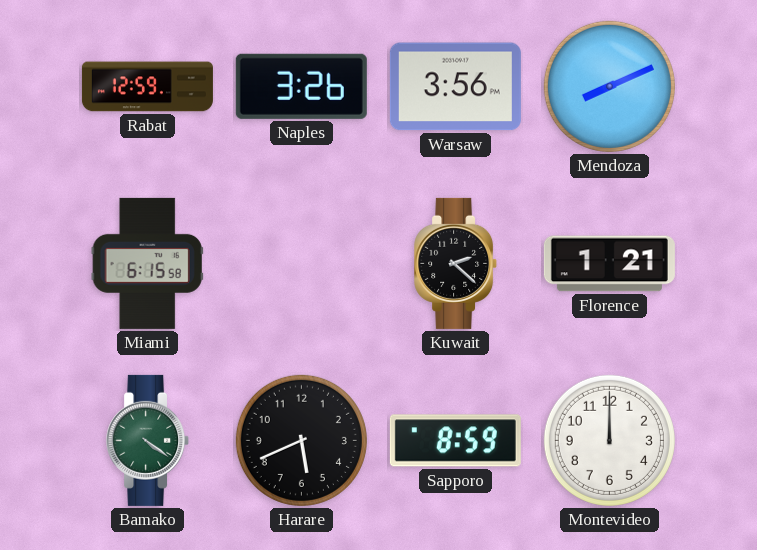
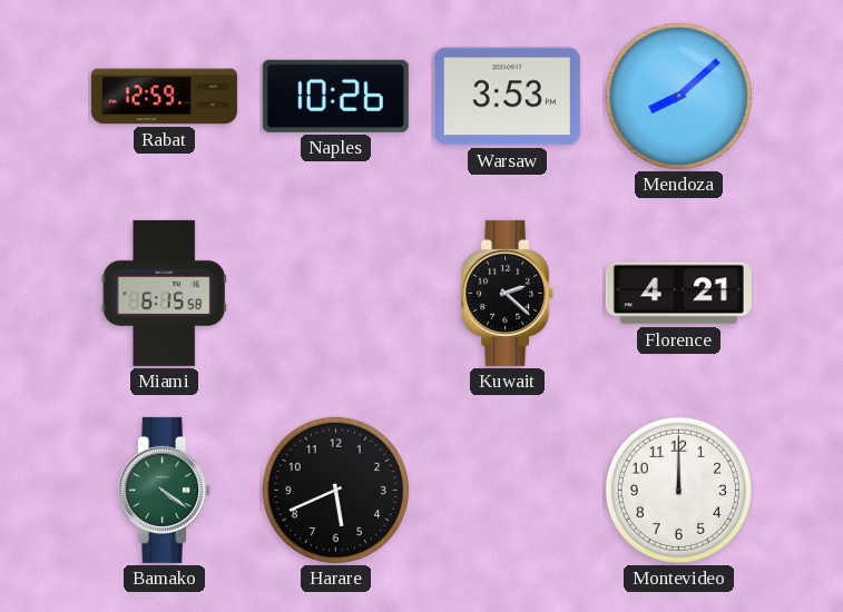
Naples: 3:26 -> 10:26 (335, 96)
Warsaw: 3:56 -> 3:53 (507, 97)
Mendoza: 8:11 -> 8:08 (678, 96)
Florence: 1:21 -> 4:21 (678, 294)
Sapporo: 8:59 -> none (455, 441)
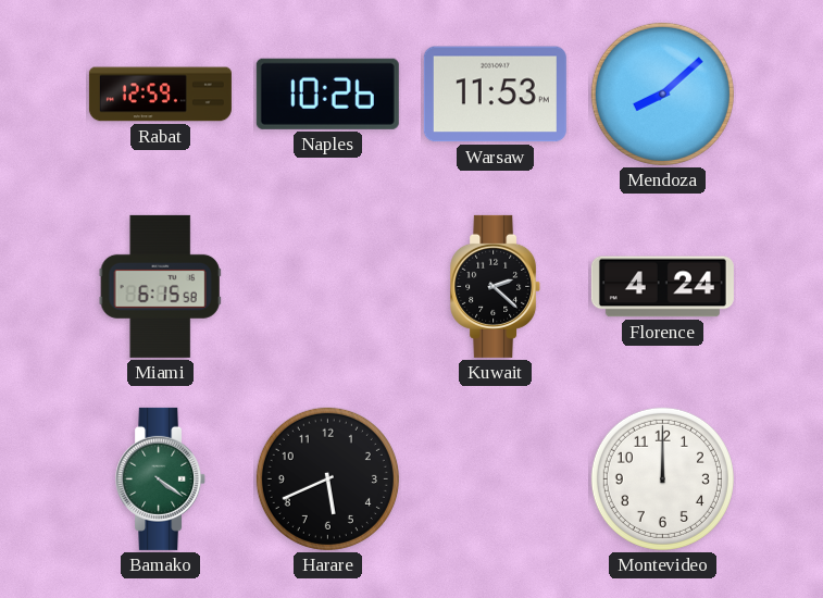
Warsaw: 3:53 -> 11:53 (495, 95)
Florence: 4:21 -> 4:24 (662, 287)
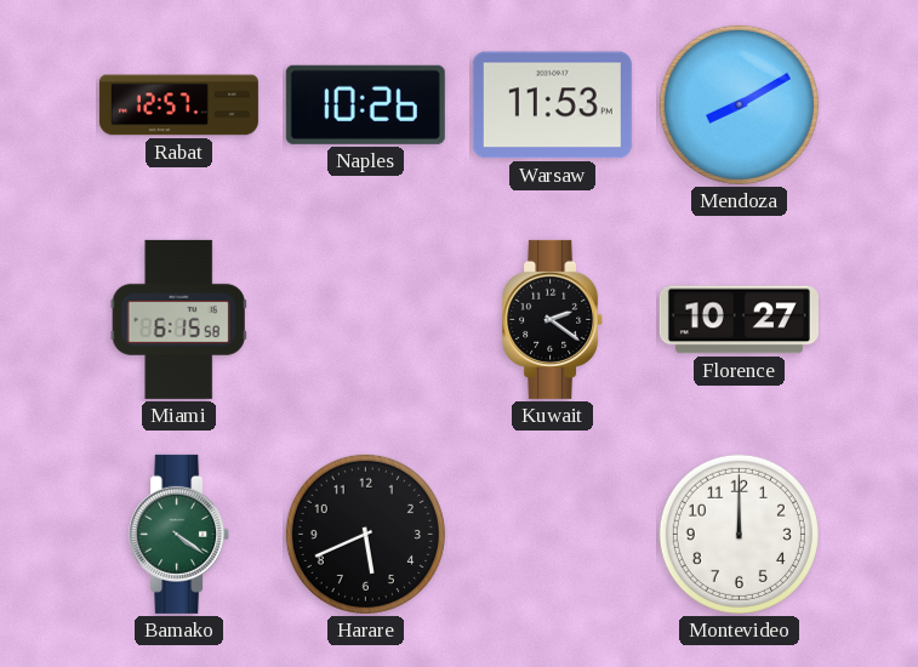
Rabat: 12:59 -> 12:57 (178, 106)
Mendoza: 8:08 -> 8:10 (739, 104)
Kuwait: 2:22 -> 2:21 (553, 319)
Florence: 4:24 -> 10:27 (739, 320)
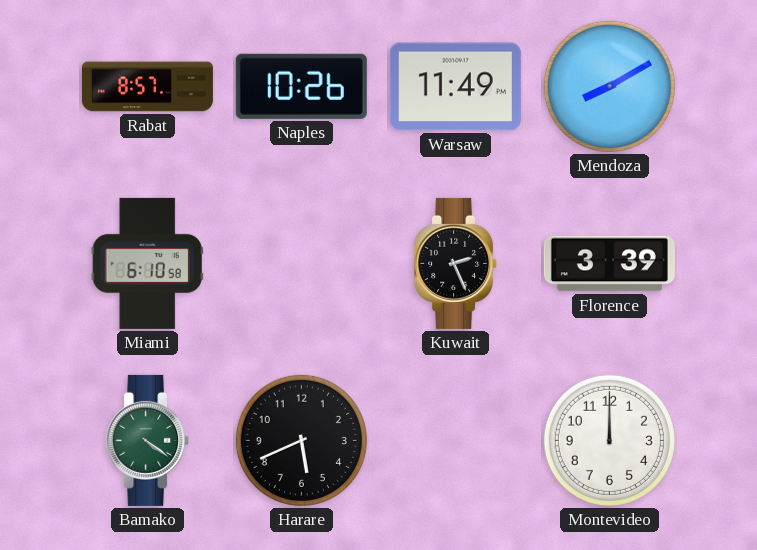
Rabat: 12:57 -> 8:57 (147, 87)
Warsaw: 11:53 -> 11:49 (455, 87)
Miami: 6:15 -> 6:10 (147, 263)
Kuwait: 2:21 -> 2:26 (456, 263)
Florence: 10:27 -> 3:39 (609, 264)
